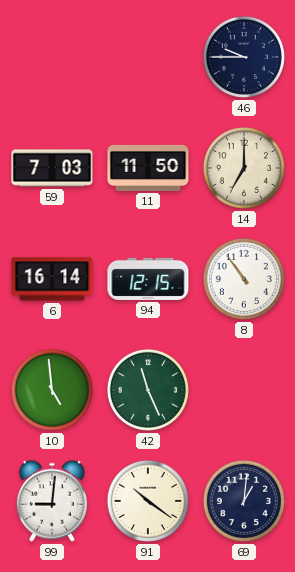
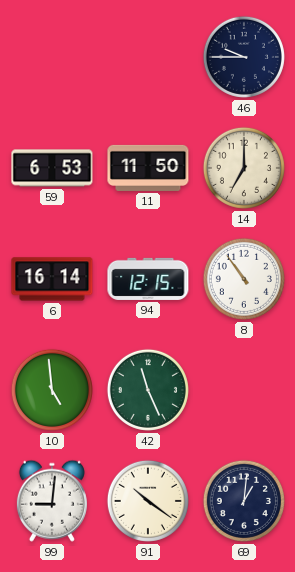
59: 7:03 -> 6:53 (52, 168)
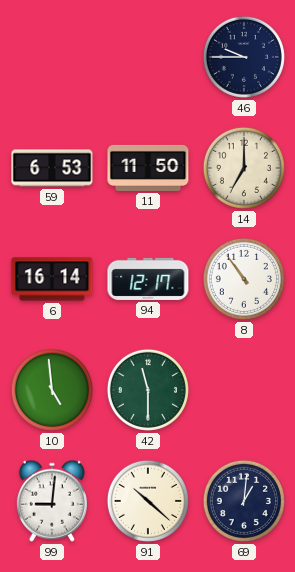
94: 12:15 -> 12:17 (148, 279)
42: 11:26 -> 11:30 (148, 390)
91: 10:21 -> 10:22 (148, 501)
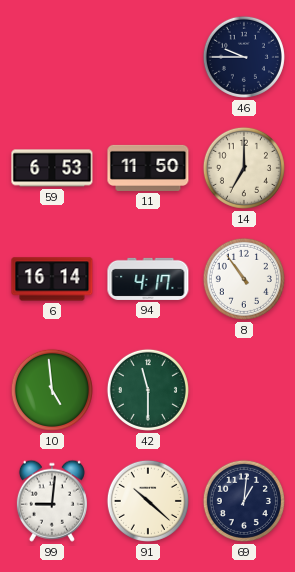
94: 12:17 -> 4:17 (148, 279)
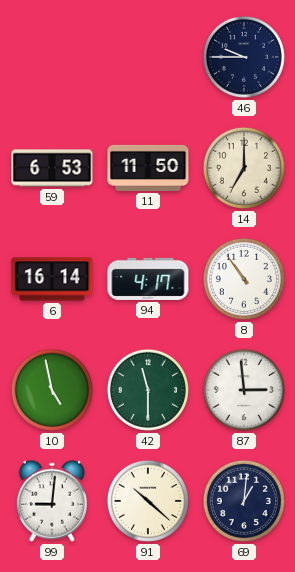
10: 4:59 -> 4:58 (52, 390)
87: none -> 2:59 (244, 390)
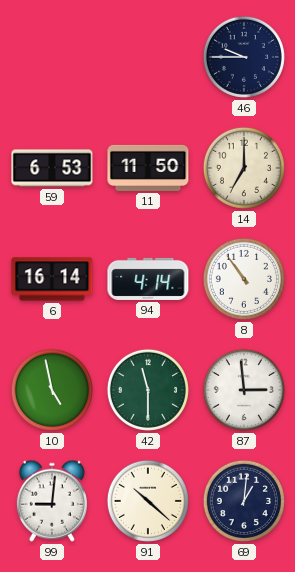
94: 4:17 -> 4:14 (148, 279)
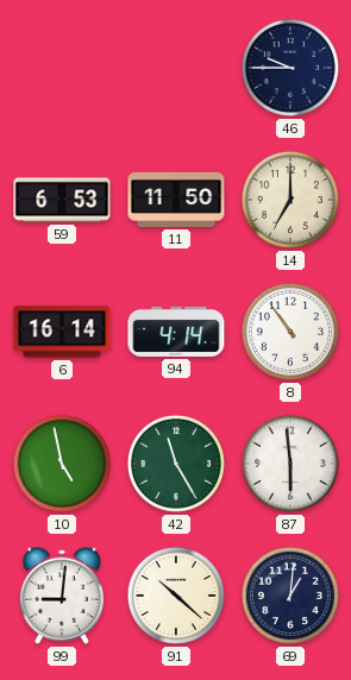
42: 11:30 -> 11:25 (176, 464)
87: 2:59 -> 5:59 (290, 464)
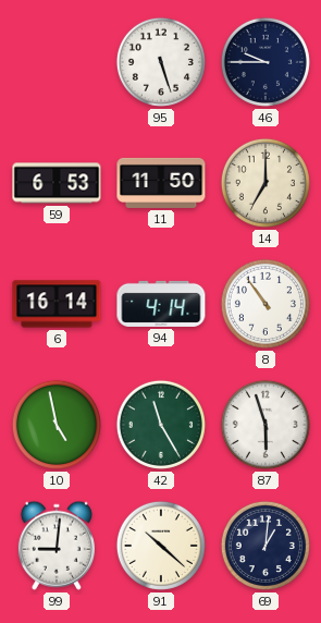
95: none -> 5:27 (161, 62)
87: 5:59 -> 5:57 (266, 425)
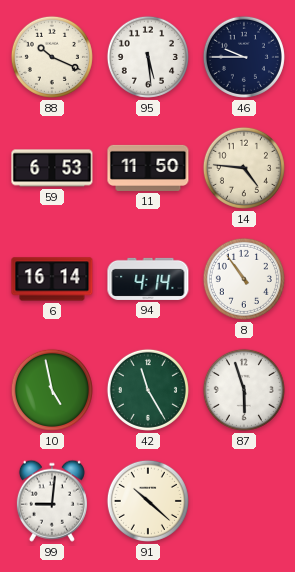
88: none -> 10:19 (52, 57)
95: 5:27 -> 5:29 (148, 57)
14: 7:00 -> 4:46 (244, 168)
69: 1:01 -> none (266, 546)
